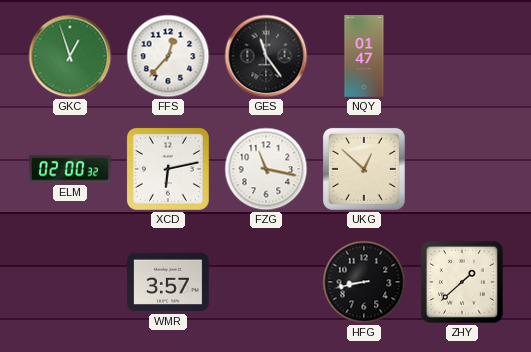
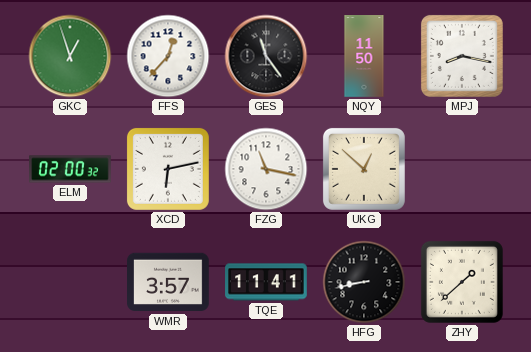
NQY: 01:47 -> 11:50 (364, 56)
MPJ: none -> 8:17 (462, 56)
TQE: none -> 11:41 (266, 282)
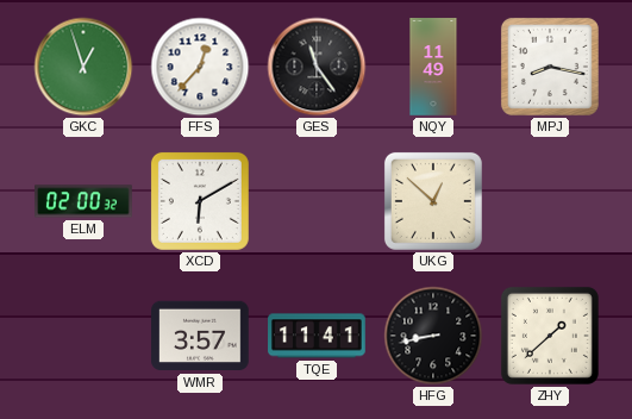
NQY: 11:50 -> 11:49 (433, 67)
XCD: 6:13 -> 6:10 (200, 201)
FZG: 11:17 -> none (266, 169)
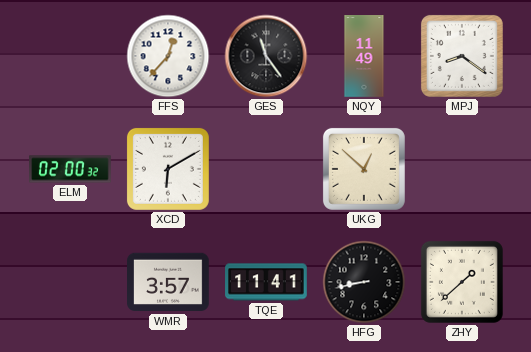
GKC: 12:57 -> none (83, 67)
MPJ: 8:17 -> 8:21 (462, 56)
